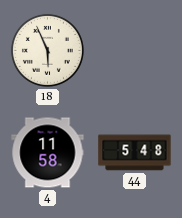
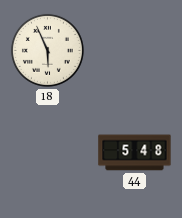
4: 11:58 -> none (48, 153)
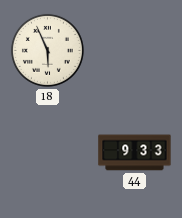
44: 5:48 -> 9:33 (135, 153)
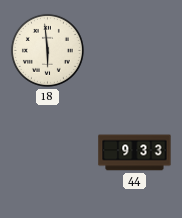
18: 5:56 -> 5:59 (47, 50)
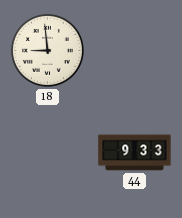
18: 5:59 -> 8:59 (47, 50)
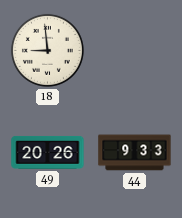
49: none -> 20:26 (48, 152)
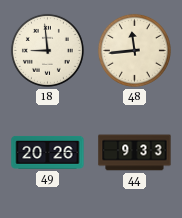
48: none -> 11:44 (134, 50)
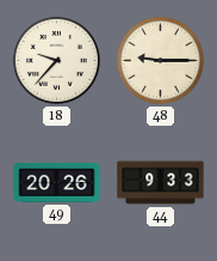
18: 8:59 -> 9:37 (56, 60)
48: 11:44 -> 9:15 (160, 60)
